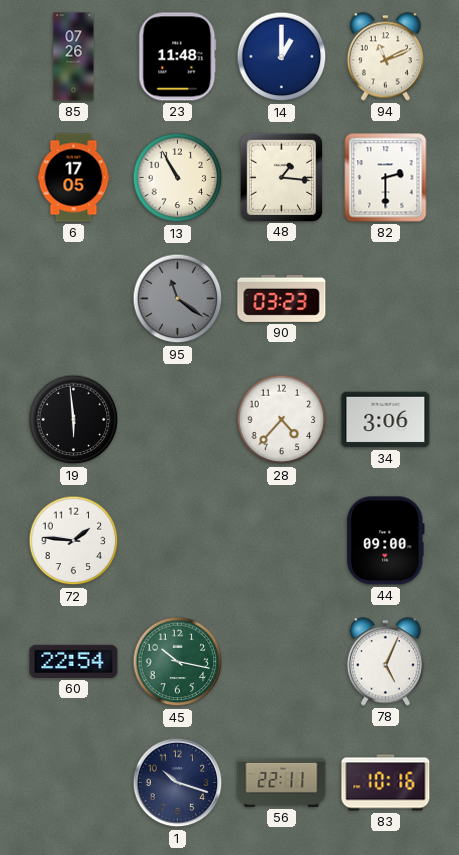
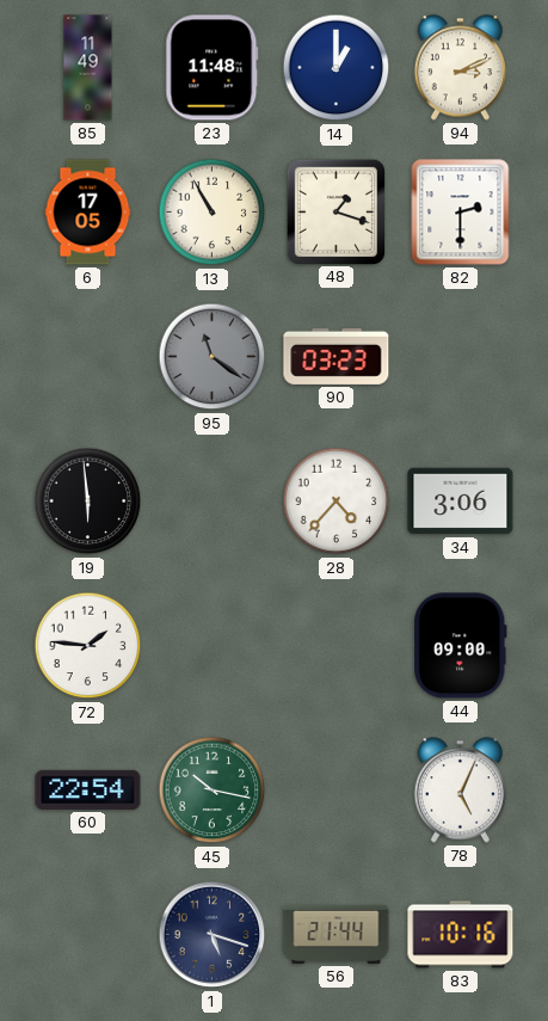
85: 07:26 -> 11:49 (88, 68)
94: 11:11 -> 3:11 (460, 68)
48: 1:16 -> 1:18 (335, 211)
1: 10:18 -> 5:18 (213, 935)
56: 22:11 -> 21:44 (337, 934)
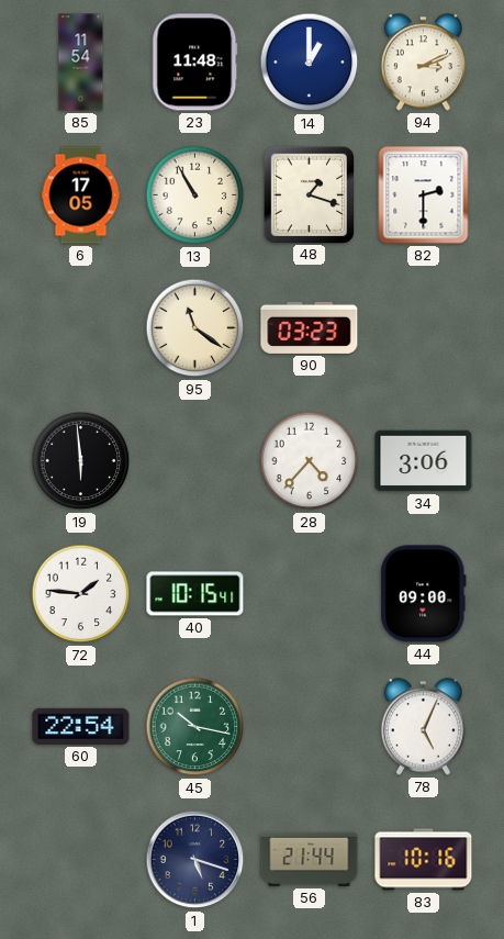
85: 11:49 -> 11:54 (81, 63)
95 dial: grey -> cream (195, 328)
40: none -> 10:15 (195, 594)
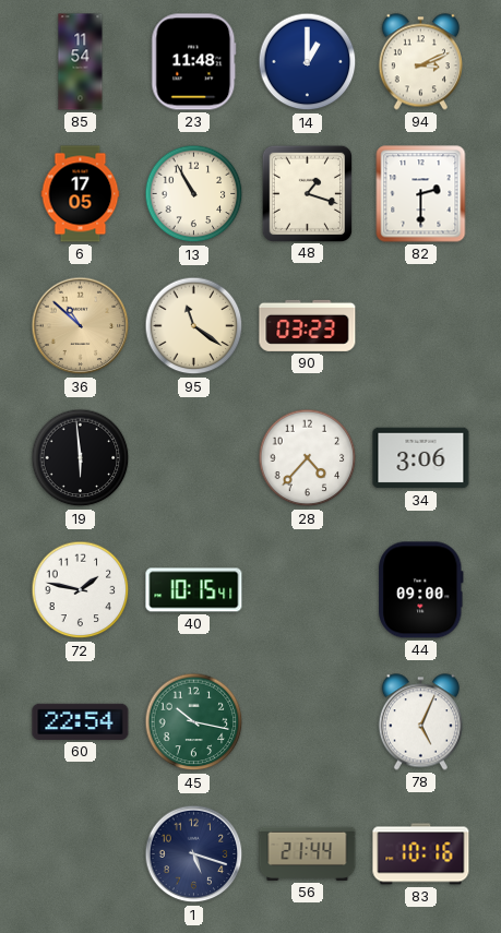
36: none -> 10:52 (81, 326)
72: 1:46 -> 1:47 (81, 590)
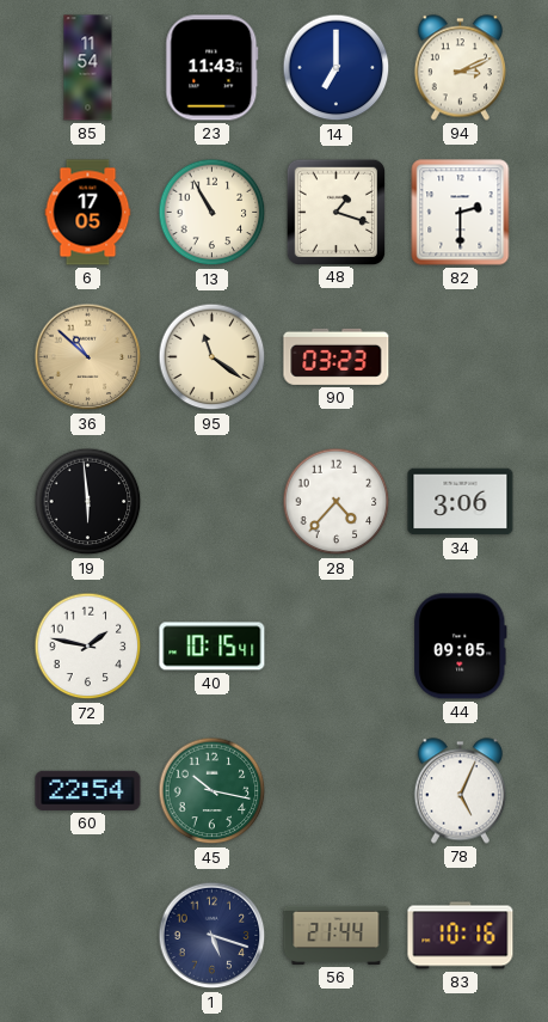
23: 11:48 -> 11:43 (213, 68)
14: 1:00 -> 7:00 (337, 68)
44: 09:00 -> 09:05 (461, 647)
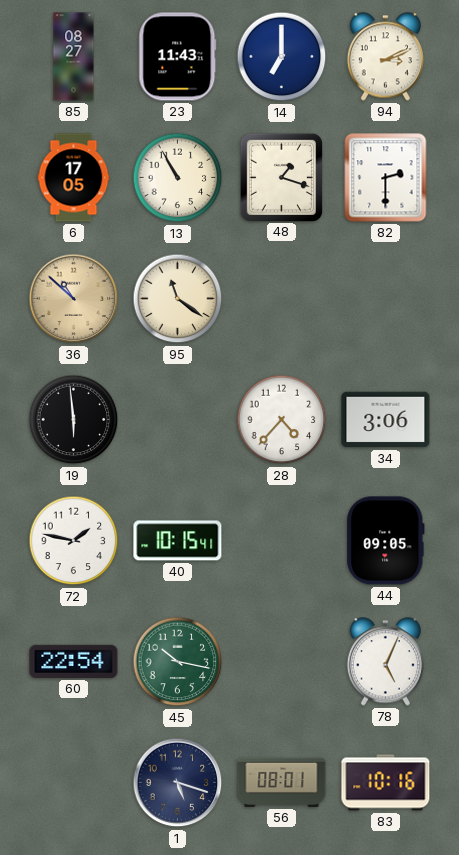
85: 11:54 -> 08:27 (74, 57)
90: 03:23 -> none (337, 356)
56: 21:44 -> 08:01 (282, 782)
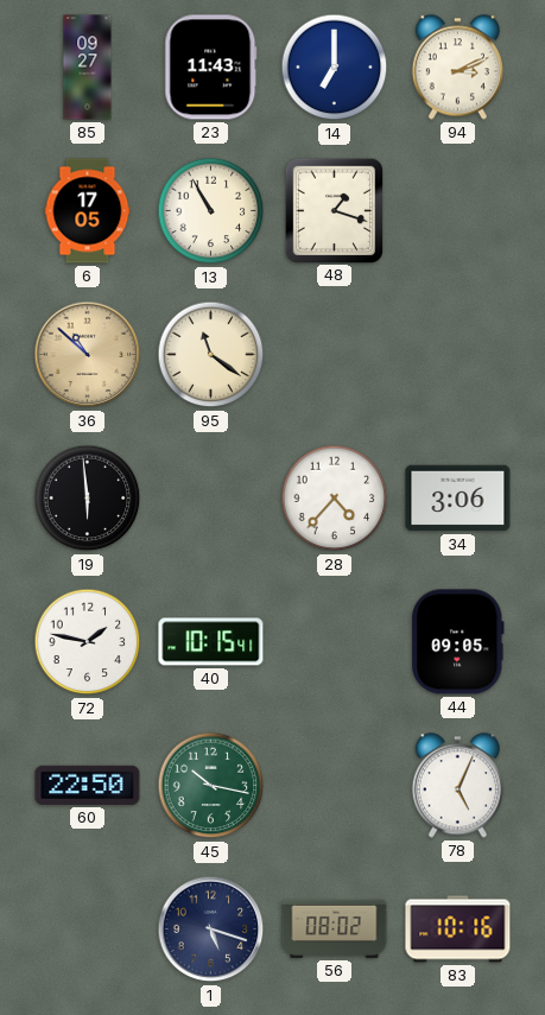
85: 08:27 -> 09:27 (88, 68)
82: 2:30 -> none (386, 178)
60: 22:54 -> 22:50 (88, 785)
56: 08:01 -> 08:02 (335, 928)
